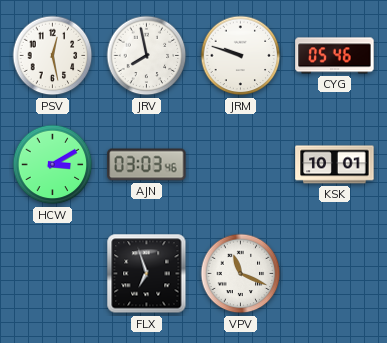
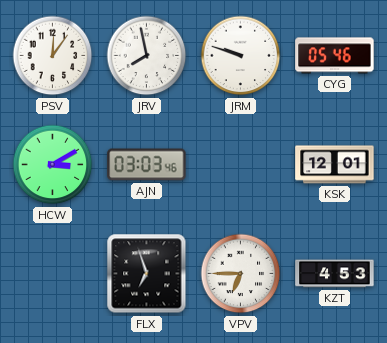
PSV: 12:28 -> 12:06 (53, 56)
KSK: 10:01 -> 12:01 (335, 165)
VPV: 11:19 -> 6:45 (241, 274)
KZT: none -> 4:53 (335, 274)
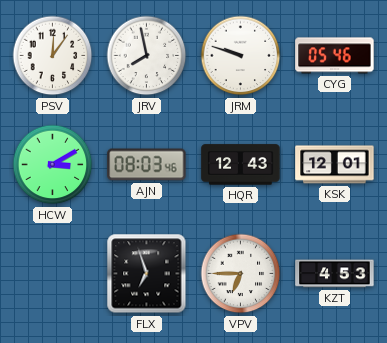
AJN: 03:03 -> 08:03 (147, 165)
HQR: none -> 12:43 (241, 165)
